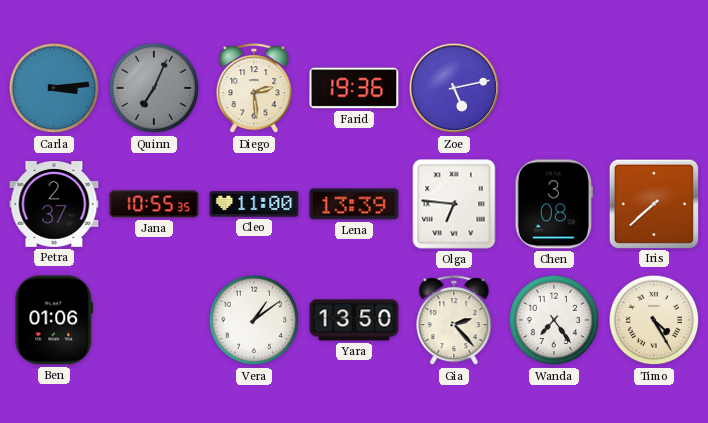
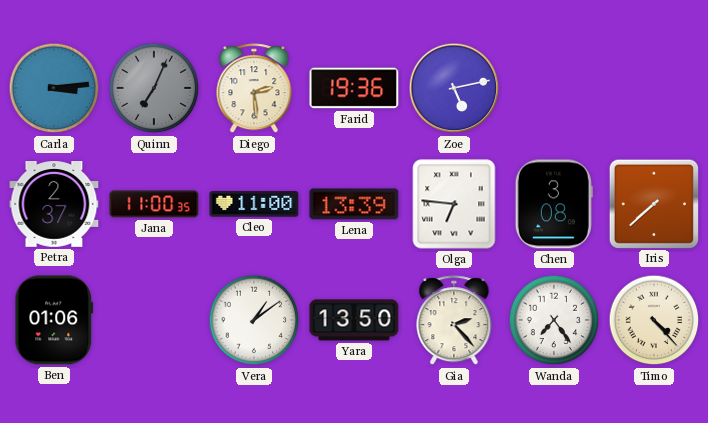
Jana: 10:55 -> 11:00 (154, 204)
Timo: 4:25 -> 4:23 (654, 320)
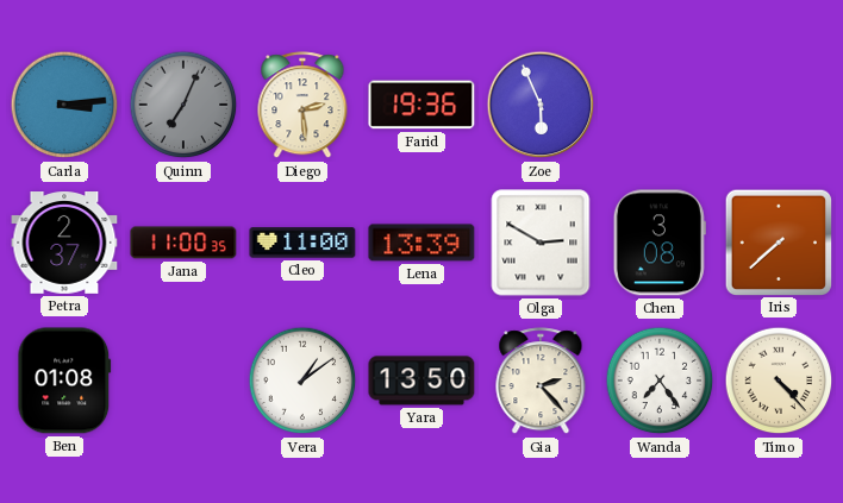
Zoe: 5:13 -> 5:56 (541, 105)
Olga: 6:46 -> 2:50 (541, 243)
Ben: 01:06 -> 01:08 (64, 381)
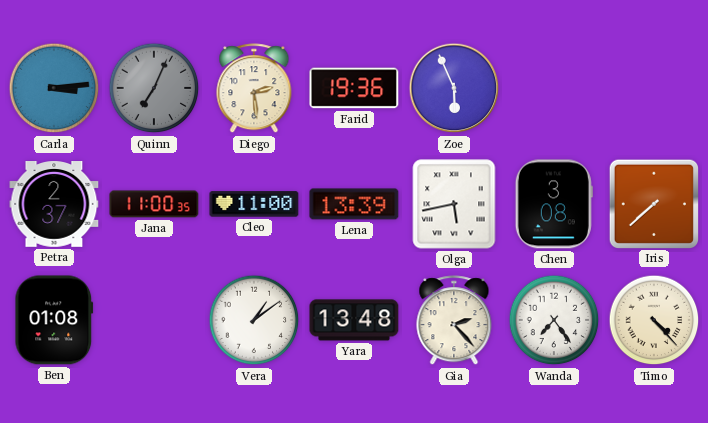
Olga: 2:50 -> 5:43 (454, 204)
Yara: 13:50 -> 13:48 (354, 320)
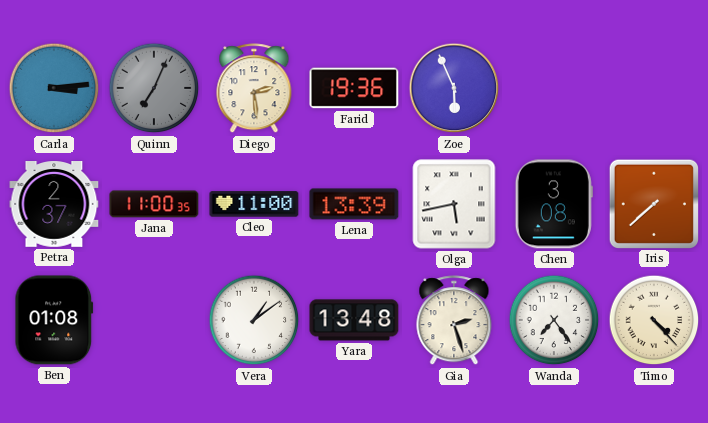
Gia: 2:23 -> 2:27 (454, 321)
